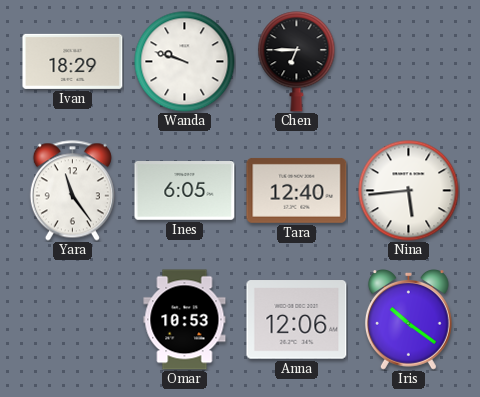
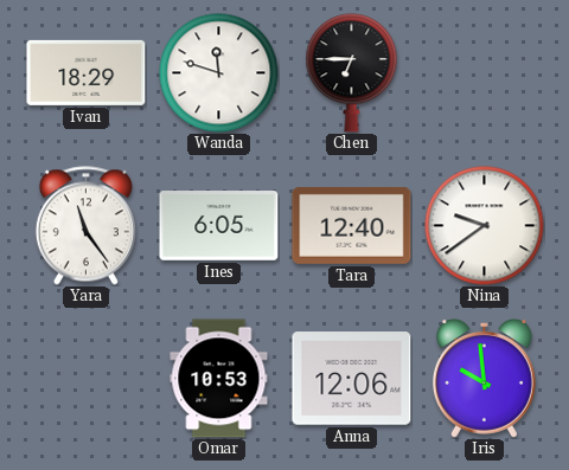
Wanda: 9:48 -> 11:48 (219, 73)
Nina: 5:44 -> 9:39 (485, 226)
Iris: 10:21 -> 9:59 (484, 379)
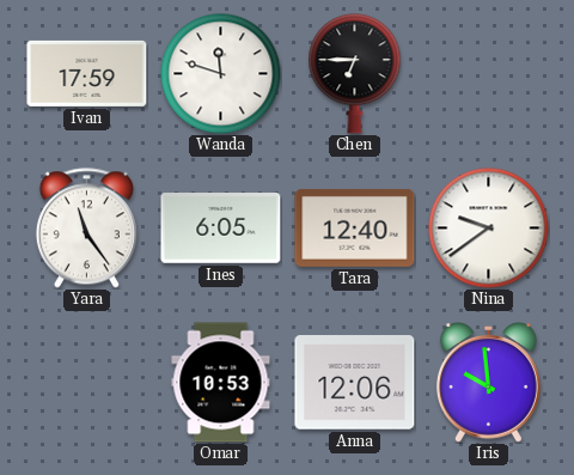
Ivan: 18:29 -> 17:59 (87, 73)
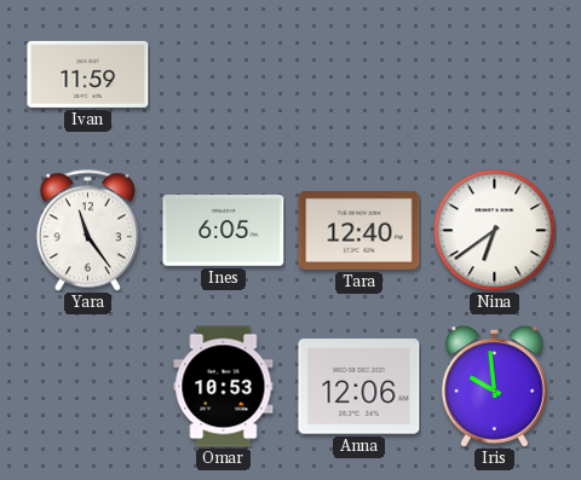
Ivan: 17:59 -> 11:59 (88, 74)
Wanda: 11:48 -> none (221, 74)
Chen: 6:45 -> none (355, 74)
Nina: 9:39 -> 6:39 (495, 231)
